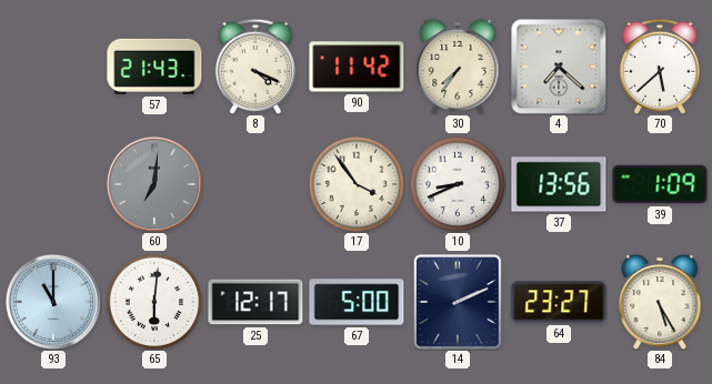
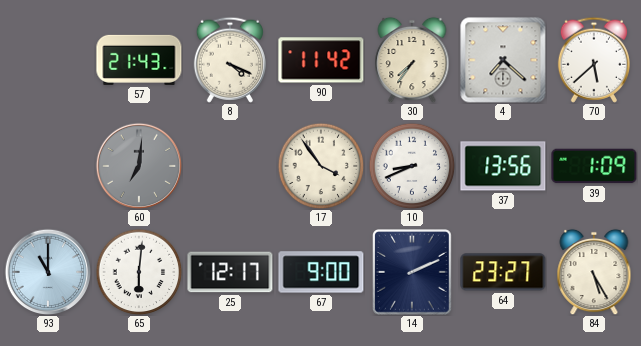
67: 5:00 -> 9:00 (321, 272)
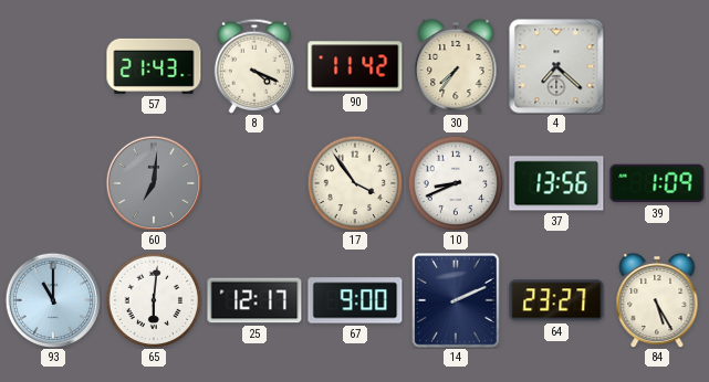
70: 5:38 -> none (593, 60)
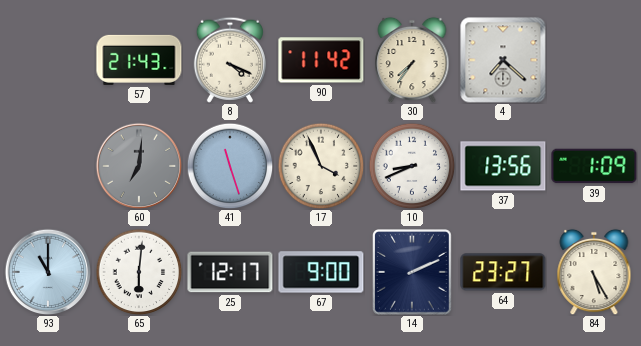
41: none -> 11:27 (230, 166)
17: 3:54 -> 3:56 (321, 166)
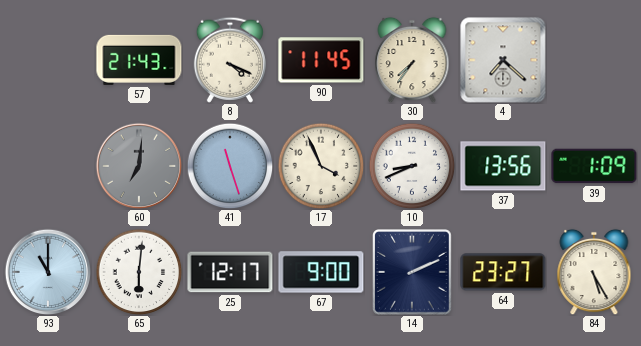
90: 11:42 -> 11:45 (321, 60)
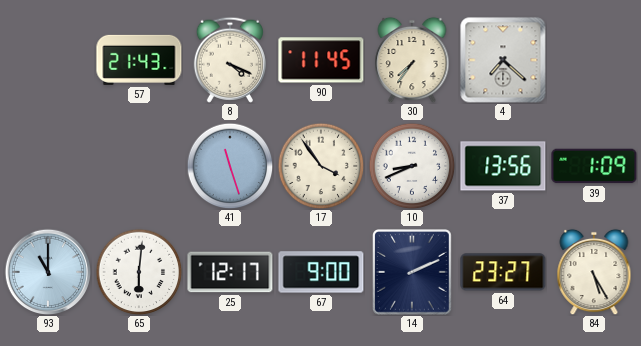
60: 7:01 -> none (138, 165)
17: 3:56 -> 3:54 (321, 166)
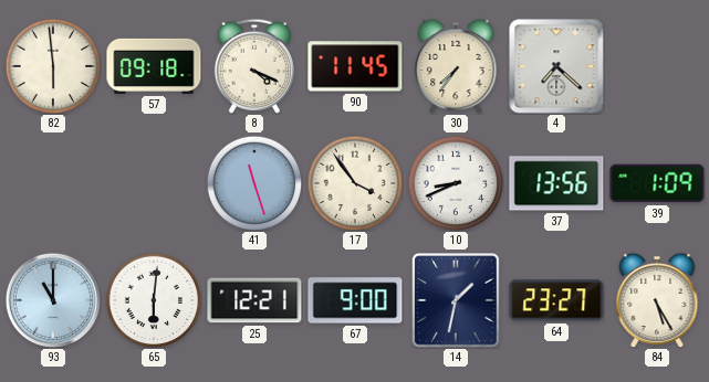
82: none -> 5:59 (53, 66)
57: 21:43 -> 09:18 (154, 66)
25: 12:17 -> 12:21 (254, 300)
14: 2:11 -> 1:32 (457, 301)
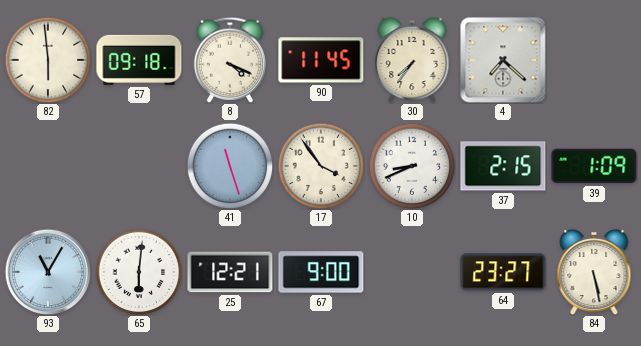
37: 13:56 -> 2:15 (503, 166)
93: 11:00 -> 11:05 (47, 271)
14: 1:32 -> none (457, 301)
84: 5:25 -> 5:28 (594, 272)
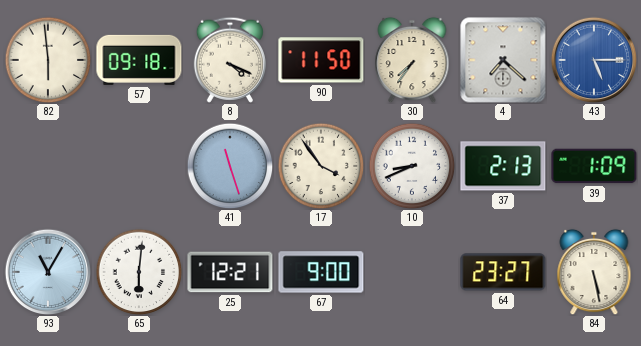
90: 11:45 -> 11:50 (321, 60)
43: none -> 5:15 (593, 59)
37: 2:15 -> 2:13 (503, 166)
